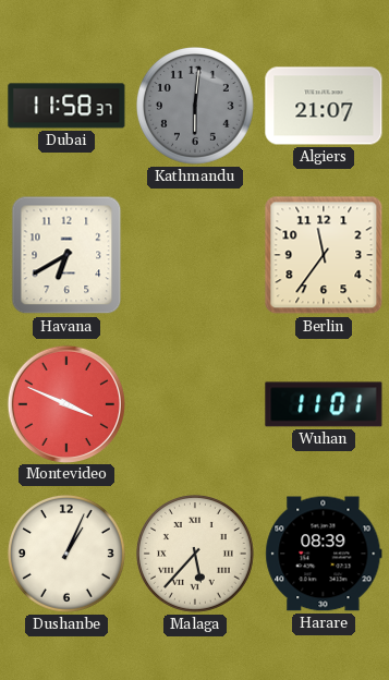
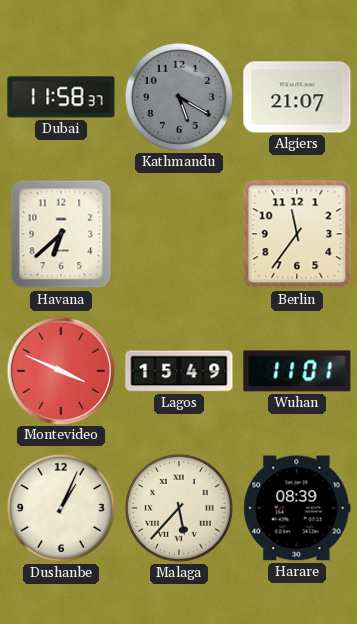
Kathmandu: 6:01 -> 5:20 (180, 97)
Havana: 6:40 -> 6:38 (61, 234)
Lagos: none -> 15:49 (179, 371)
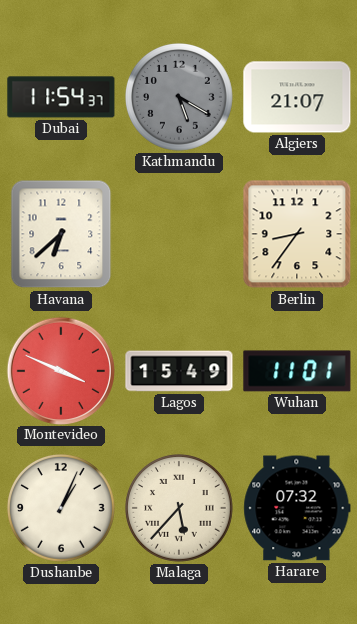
Dubai: 11:58 -> 11:54 (61, 97)
Berlin: 11:36 -> 8:36 (297, 234)
Harare: 08:39 -> 07:32 (297, 508)
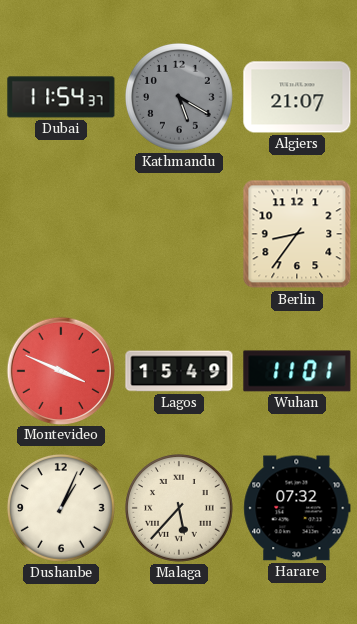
Havana: 6:38 -> none (61, 234)
